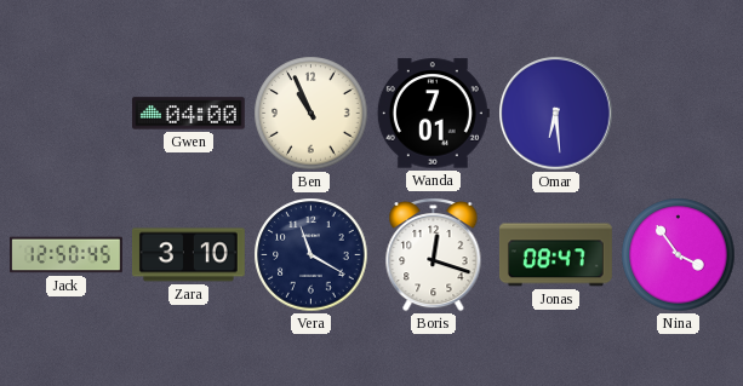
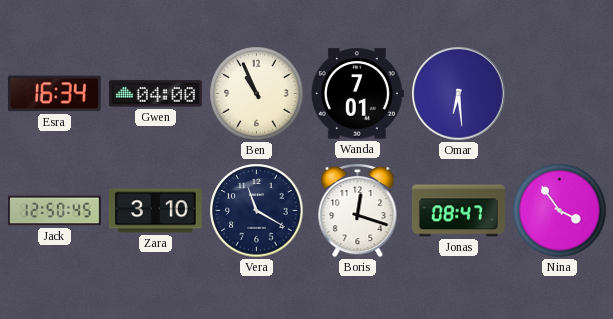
Esra: none -> 16:34 (54, 94)
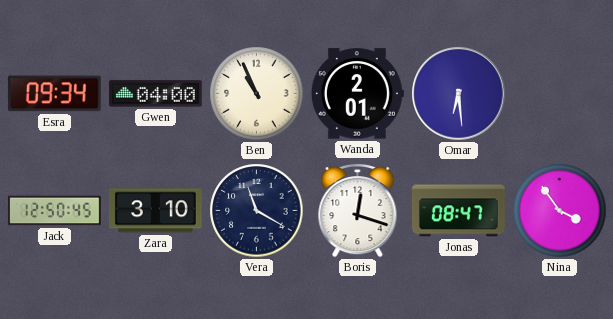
Esra: 16:34 -> 09:34 (54, 94)
Wanda: 7:01 -> 2:01 (357, 94)
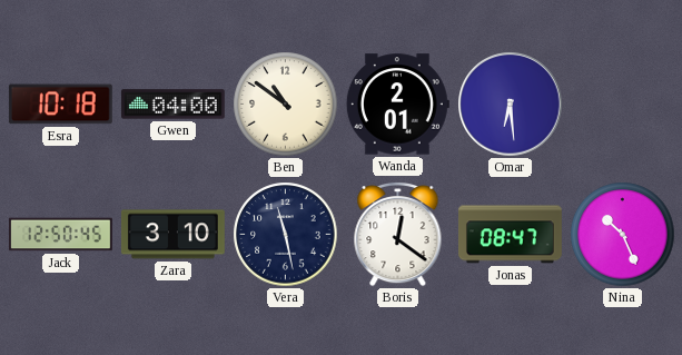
Esra: 09:34 -> 10:18 (60, 105)
Ben: 10:56 -> 10:51 (286, 105)
Vera: 11:20 -> 11:28 (286, 235)
Boris: 12:18 -> 12:21 (398, 234)
Nina: 3:54 -> 10:26 (623, 235)
